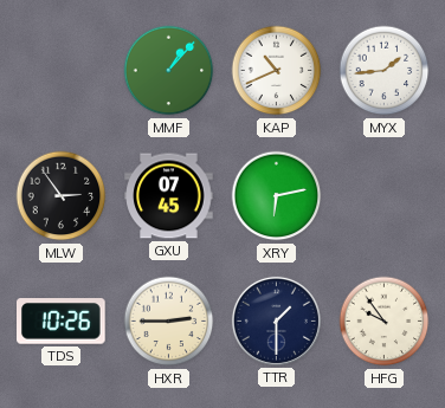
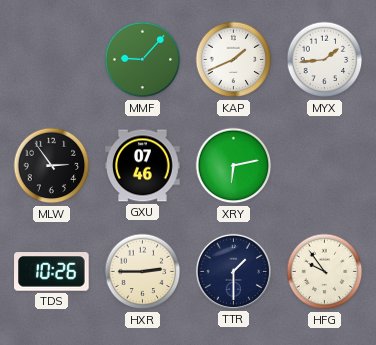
MMF: 1:07 -> 9:07 (143, 60)
KAP: 10:41 -> 1:41 (234, 60)
GXU: 07:45 -> 07:46 (143, 166)
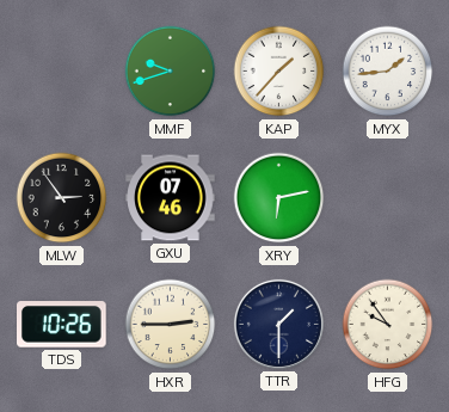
MMF: 9:07 -> 9:42 (171, 72)
KAP: 1:41 -> 1:37 (279, 72)
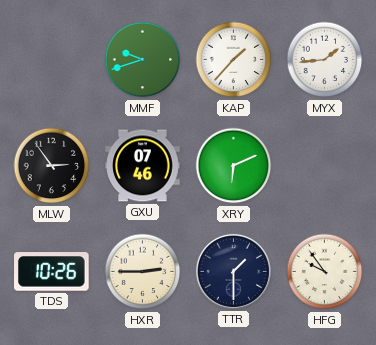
XRY: 6:13 -> 6:11 (234, 166)
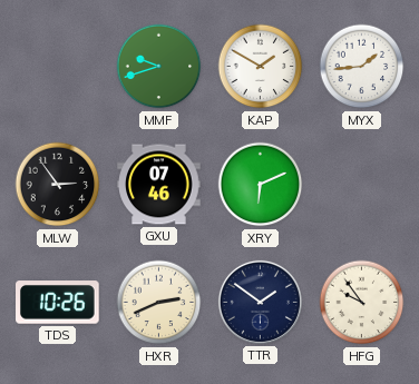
KAP: 1:37 -> 1:50 (261, 67)
HXR: 2:45 -> 2:41 (159, 303)
TTR: 1:30 -> 1:51 (260, 302)
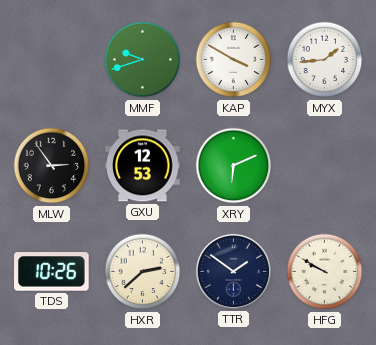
KAP: 1:50 -> 3:50 (234, 60)
GXU: 07:46 -> 12:53 (143, 166)
HXR: 2:41 -> 2:38 (143, 272)
HFG: 9:54 -> 9:50 (325, 272)
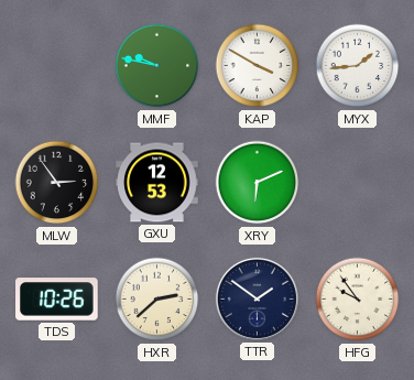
MMF: 9:42 -> 9:47 (157, 66)
HFG: 9:50 -> 9:54 (358, 300)
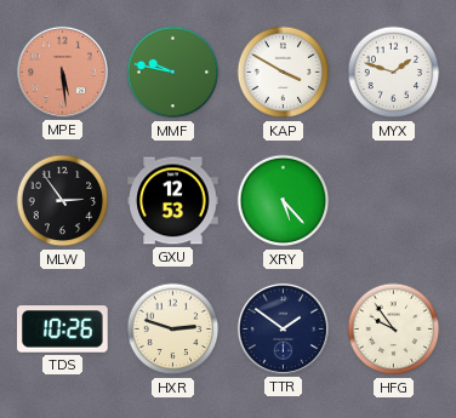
MPE: none -> 5:29 (62, 71)
MYX: 1:44 -> 1:48 (394, 73)
XRY: 6:11 -> 5:23 (284, 201)
HXR: 2:38 -> 2:48 (173, 330)
